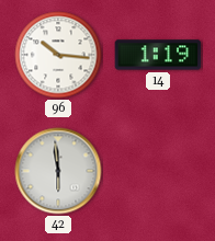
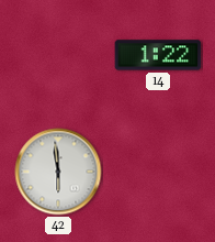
96: 10:16 -> none (58, 55)
14: 1:19 -> 1:22 (158, 55)
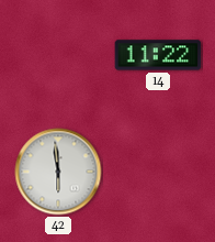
14: 1:22 -> 11:22 (158, 55)
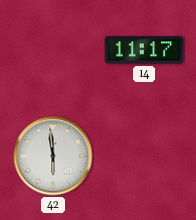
14: 11:22 -> 11:17 (144, 50)
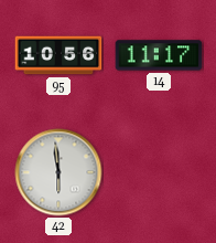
95: none -> 10:56 (58, 55)
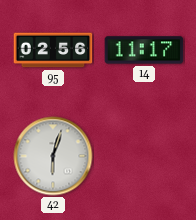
95: 10:56 -> 02:56 (53, 50)
42: 5:59 -> 6:03 (53, 156)
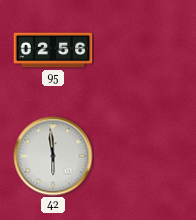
14: 11:17 -> none (144, 50)
42: 6:03 -> 5:59 (53, 156)
